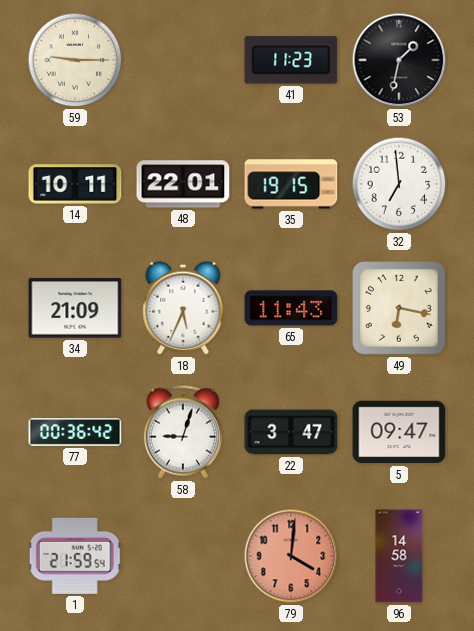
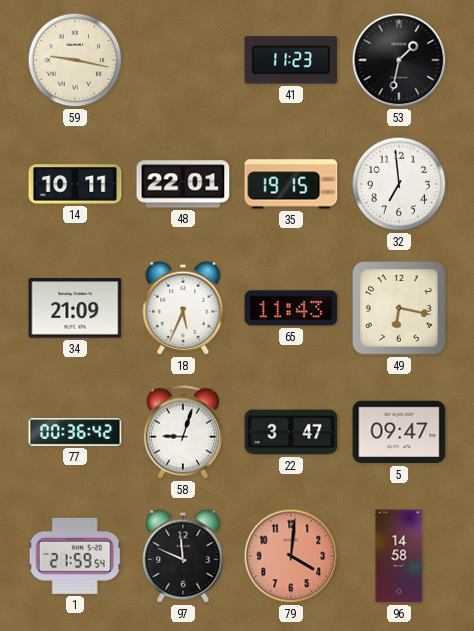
59: 9:15 -> 9:17 (75, 60)
97: none -> 11:49 (183, 556)
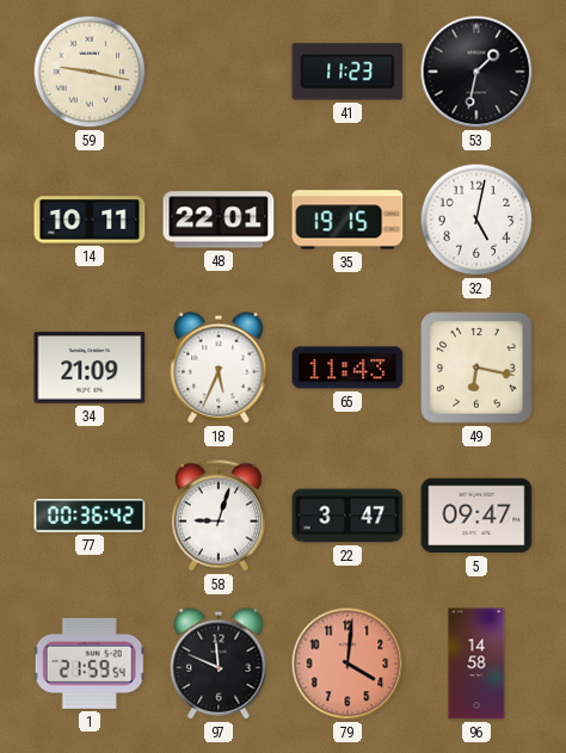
32: 6:59 -> 5:02 (476, 220)
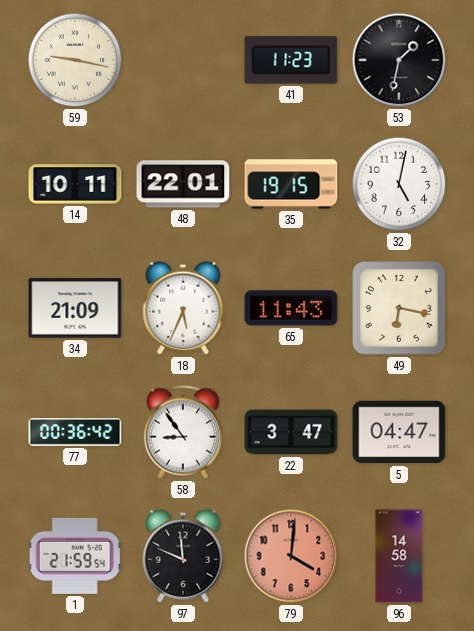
58: 9:03 -> 8:54 (183, 432)
5: 09:47 -> 04:47 (399, 432)
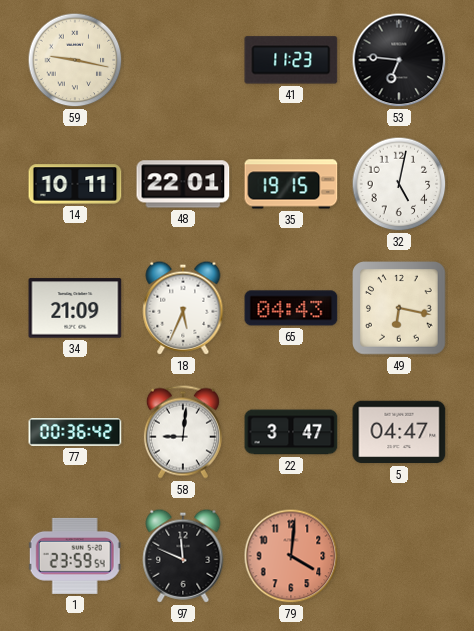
53: 1:32 -> 6:46 (399, 60)
65: 11:43 -> 04:43 (291, 308)
58: 8:54 -> 9:01 (183, 432)
1: 21:59 -> 23:59 (75, 556)
96: 14:58 -> none (399, 556)
